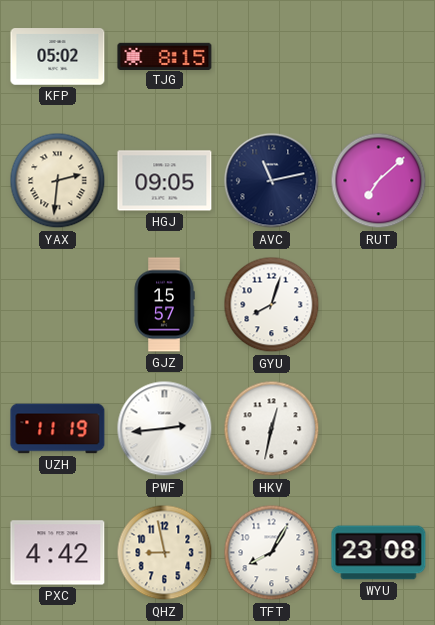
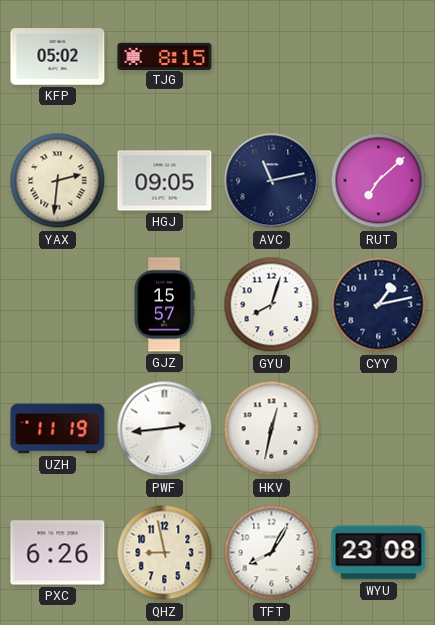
CYY: none -> 1:13 (379, 305)
PXC: 4:42 -> 6:26 (58, 553)
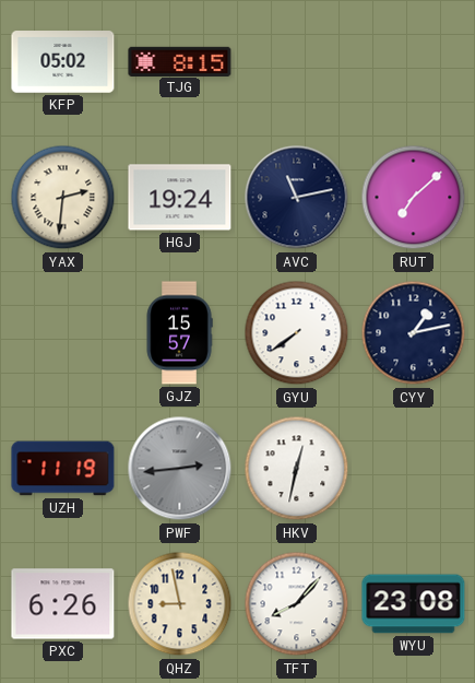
HGJ: 09:05 -> 19:24 (180, 198)
GYU: 8:03 -> 7:39 (297, 333)
PWF dial: white -> grey (180, 469)
TFT: 8:05 -> 8:07 (297, 604)
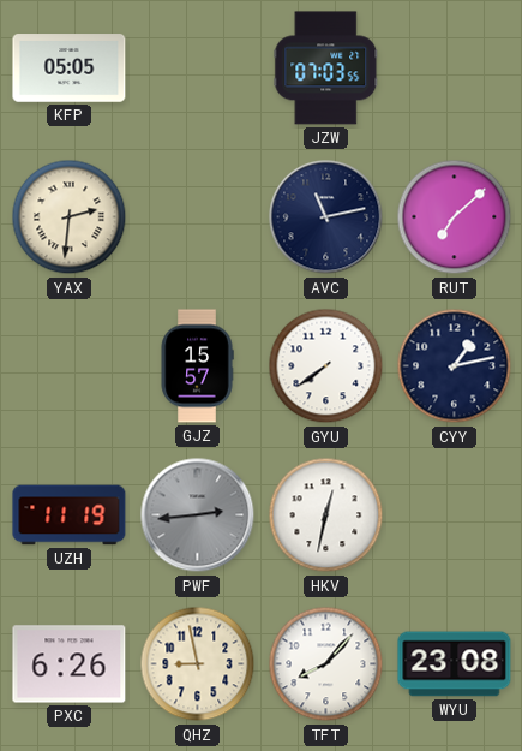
KFP: 05:02 -> 05:05 (70, 68)
TJG: 8:15 -> none (180, 61)
JZW: none -> 07:03 (326, 68)
HGJ: 19:24 -> none (180, 198)
